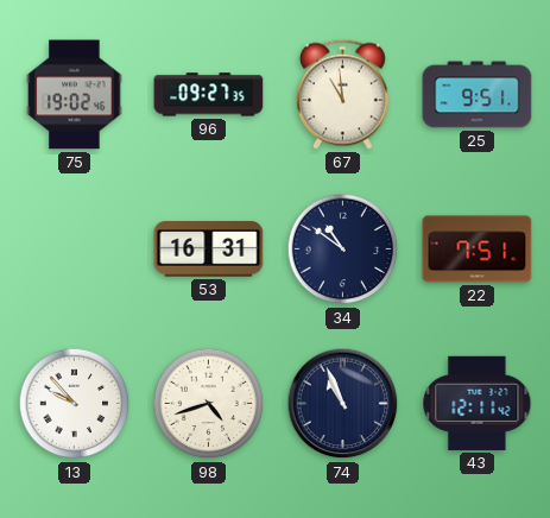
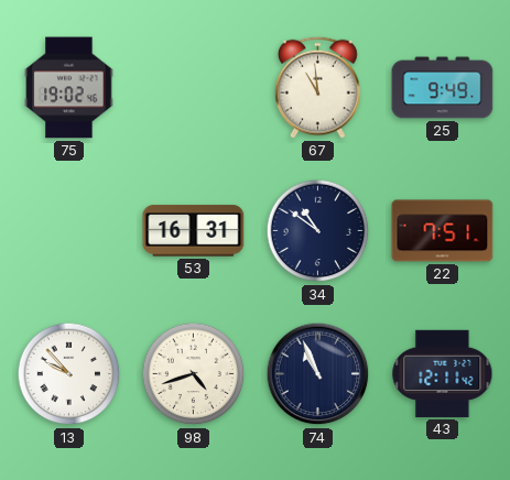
96: 09:27 -> none (209, 95)
25: 9:51 -> 9:49 (443, 88)
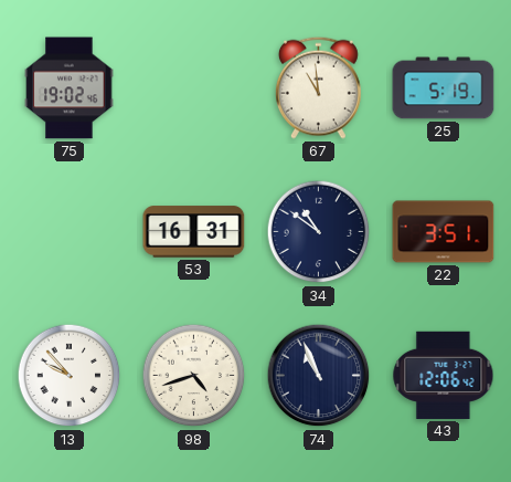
25: 9:49 -> 5:19 (444, 88)
22: 7:51 -> 3:51 (444, 232)
43: 12:11 -> 12:06 (444, 375)
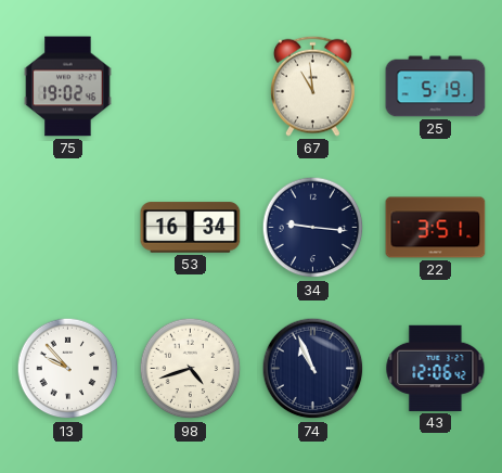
53: 16:31 -> 16:34 (191, 228)
34: 10:51 -> 9:16 (313, 228)
